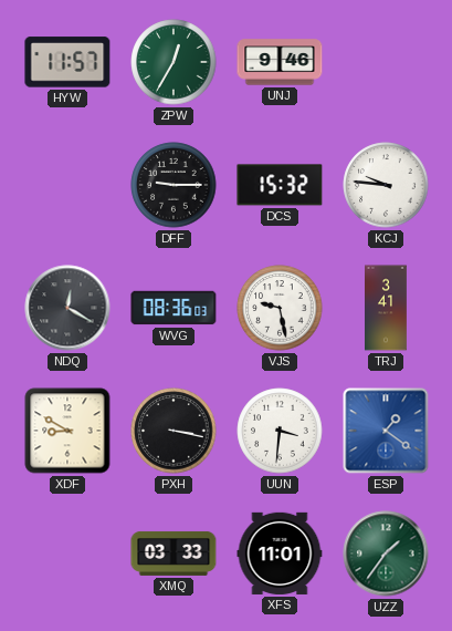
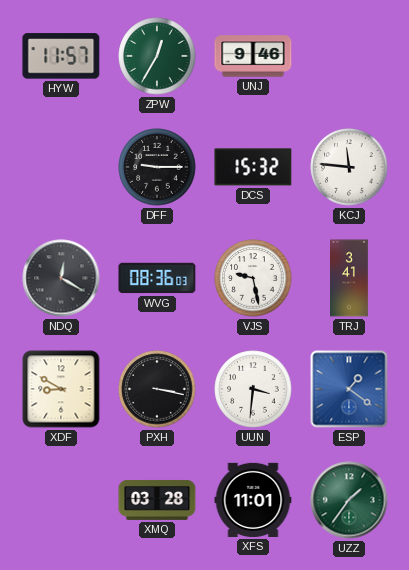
KCJ: 9:46 -> 11:46 (349, 167)
XMQ: 03:33 -> 03:28 (157, 500)
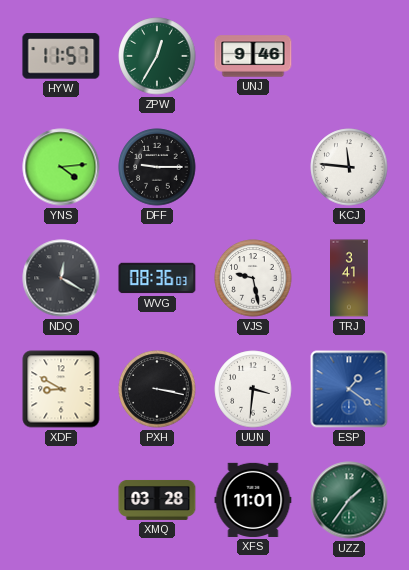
YNS: none -> 4:14 (61, 167)
DCS: 15:32 -> none (253, 167)
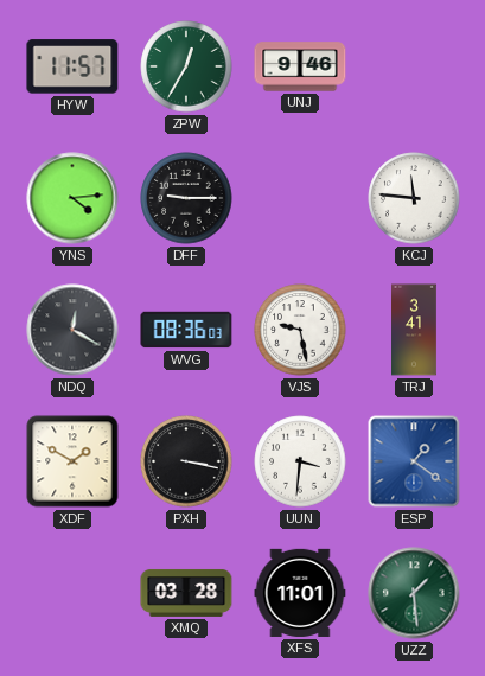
XDF: 8:50 -> 1:50 (72, 461)
UZZ: 1:36 -> 1:29 (414, 593)
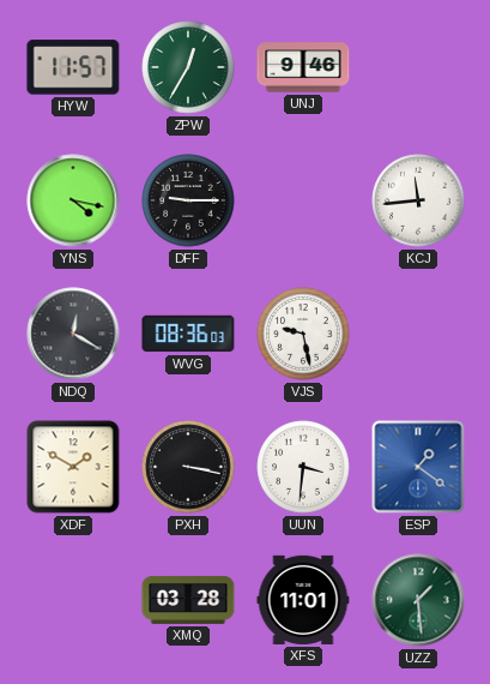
YNS: 4:14 -> 4:17 (73, 200)
KCJ: 11:46 -> 11:44 (418, 200)
TRJ: 3:41 -> none (415, 330)
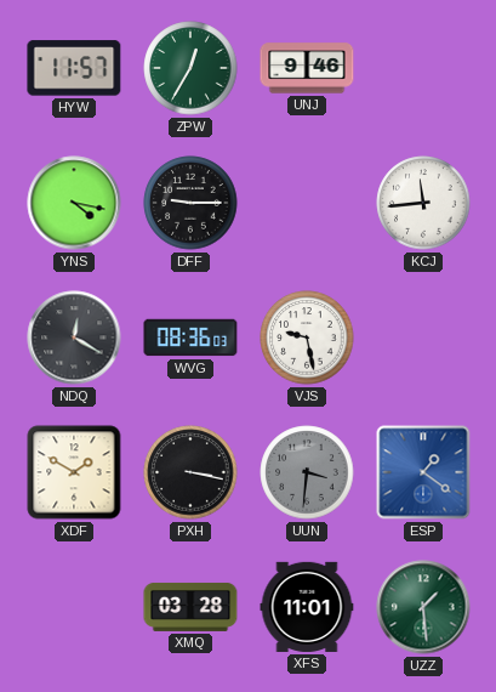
UUN dial: white -> grey (307, 472)
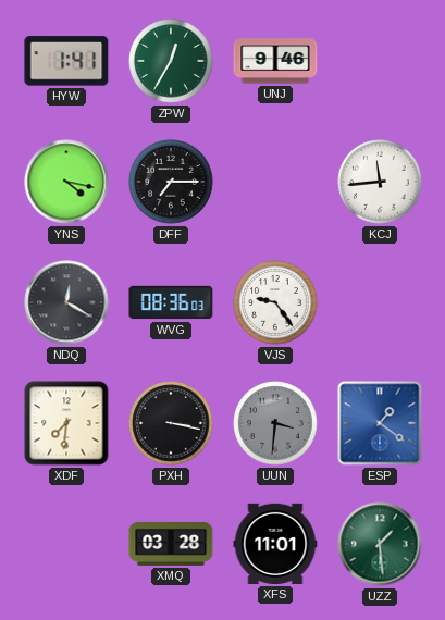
HYW: 11:57 -> 1:41 (66, 61)
DFF: 9:15 -> 7:15 (171, 182)
VJS: 9:28 -> 9:24 (275, 302)
XDF: 1:50 -> 7:31 (66, 423)
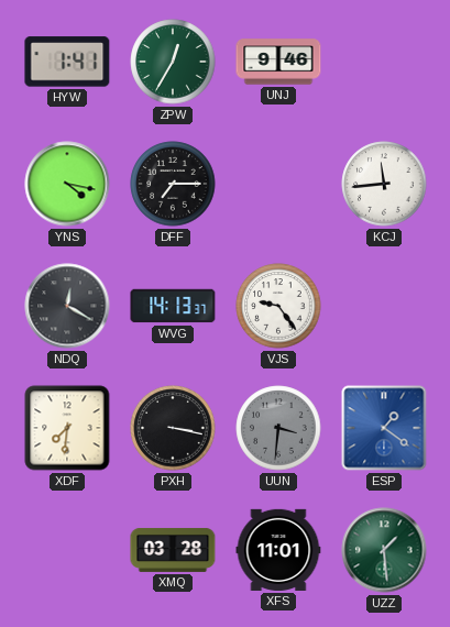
WVG: 08:36 -> 14:13 (173, 306)
